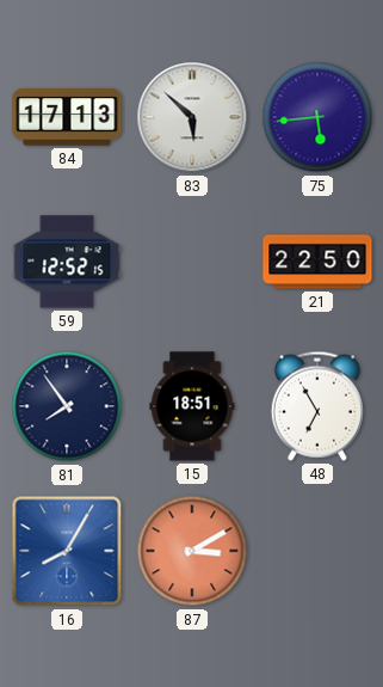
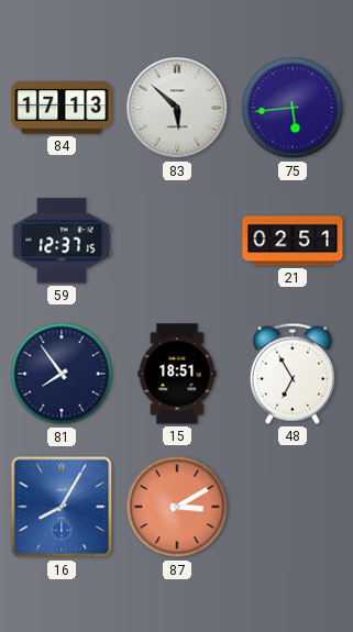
59: 12:52 -> 12:37 (62, 241)
21: 22:50 -> 02:51 (293, 241)
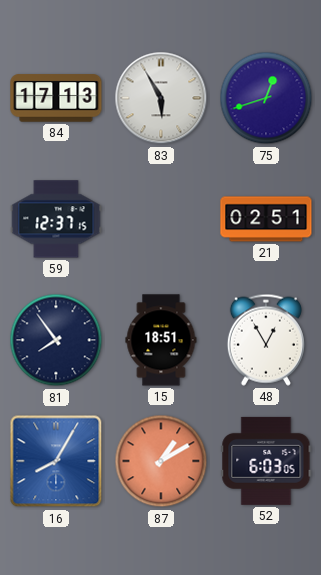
83: 5:52 -> 5:55 (161, 98)
75: 5:44 -> 12:42 (266, 98)
48: 6:55 -> 12:55 (266, 340)
87: 3:10 -> 1:10 (161, 461)
52: none -> 6:03 (266, 461)
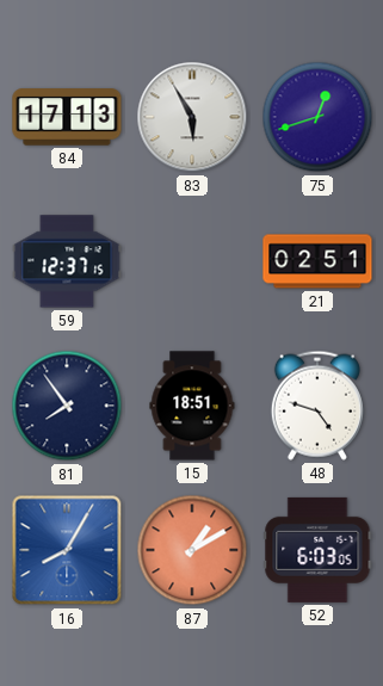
48: 12:55 -> 4:48 (317, 406)
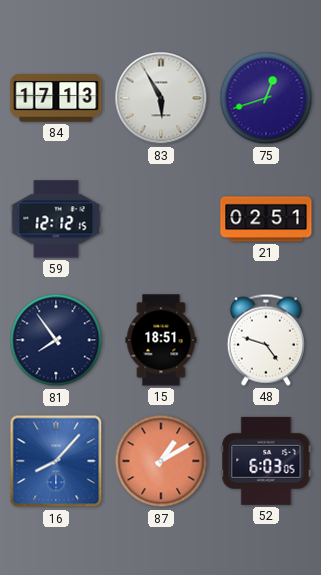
59: 12:37 -> 12:12 (56, 219)
16: 8:05 -> 8:07 (56, 461)
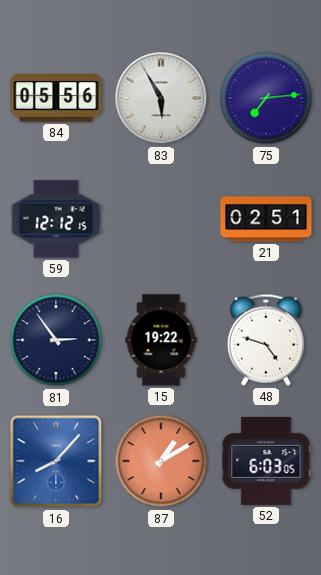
84: 17:13 -> 05:56 (56, 98)
75: 12:42 -> 7:14 (266, 98)
81: 7:54 -> 2:54 (56, 340)
15: 18:51 -> 19:22 (161, 340)
